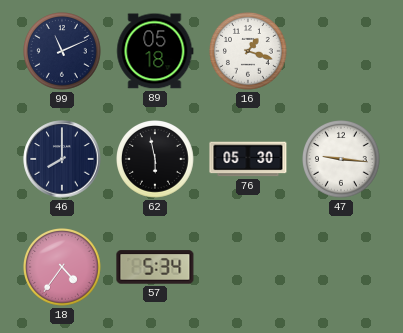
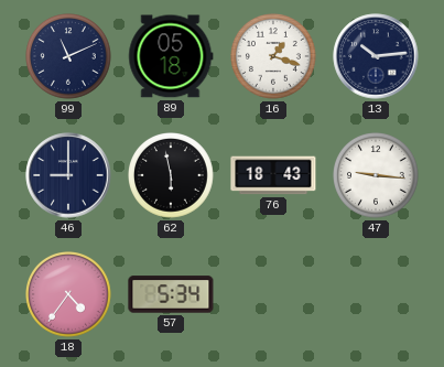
13: none -> 10:14 (376, 56)
46: 8:00 -> 9:00 (68, 175)
76: 05:30 -> 18:43 (273, 175)
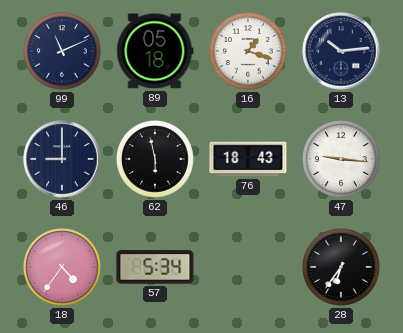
28: none -> 6:36 (342, 268)
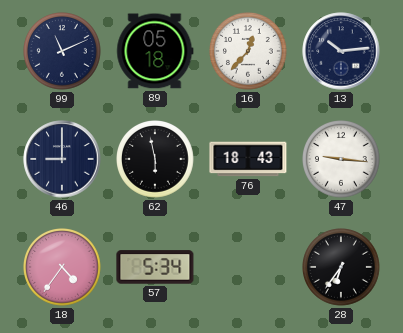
16: 1:18 -> 12:37 (249, 52)
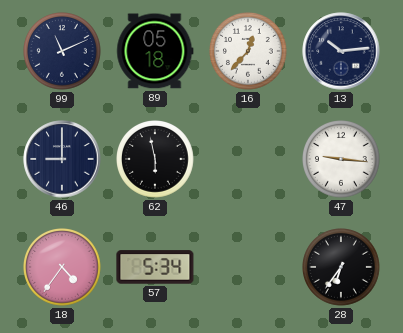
76: 18:43 -> none (248, 159)
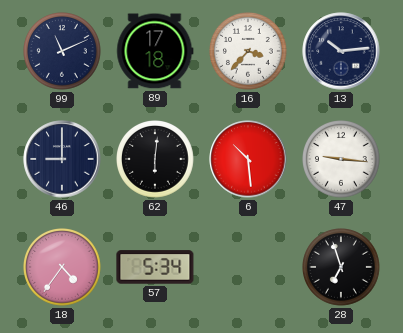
89: 05:18 -> 17:18 (155, 51)
16: 12:37 -> 3:37 (249, 52)
62: 5:58 -> 6:01 (156, 160)
6: none -> 10:29 (248, 159)
28: 6:36 -> 6:57 (342, 268)
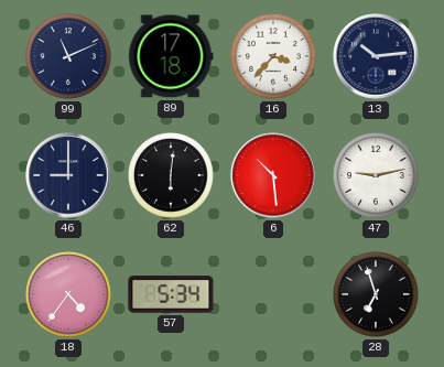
47: 9:16 -> 9:13 (377, 176)
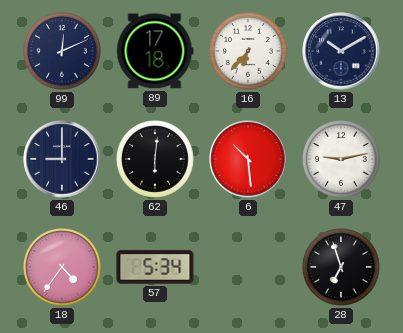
99: 11:11 -> 12:11 (63, 52)
16: 3:37 -> 6:37 (249, 52)
13: 10:14 -> 10:10 (341, 51)
